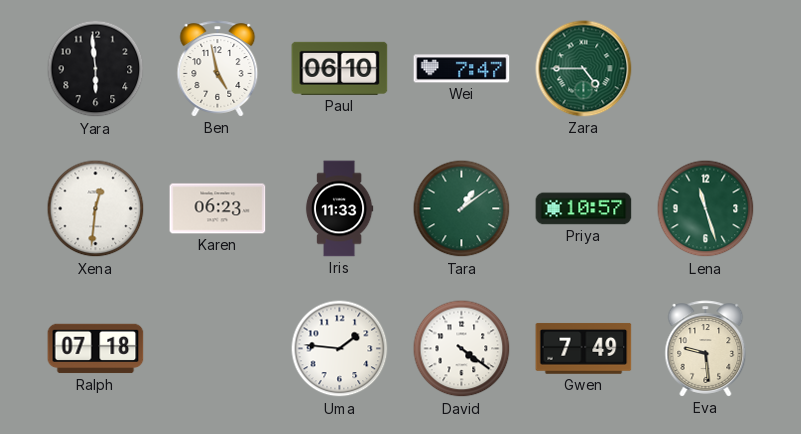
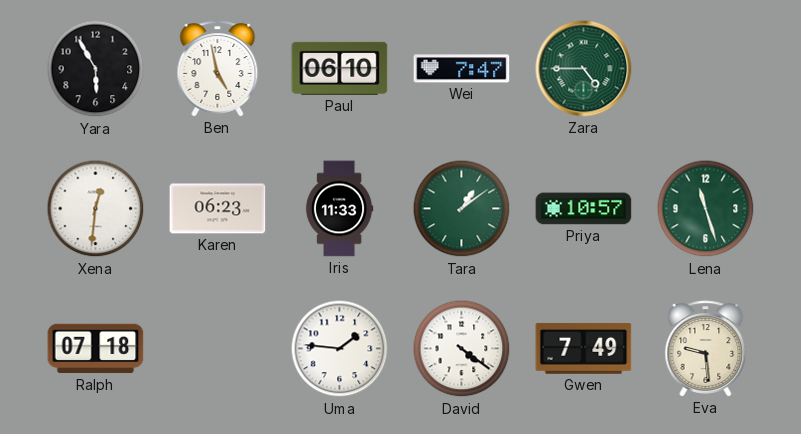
Yara: 5:59 -> 5:55 (96, 69)
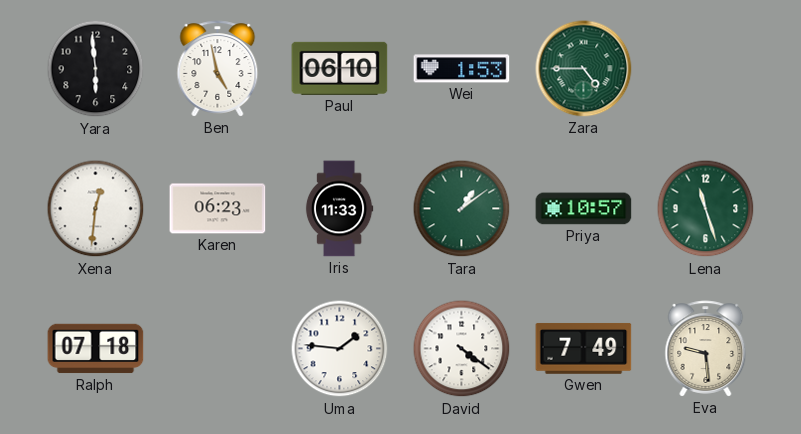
Yara: 5:55 -> 5:59 (96, 69)
Wei: 7:47 -> 1:53 (462, 69)
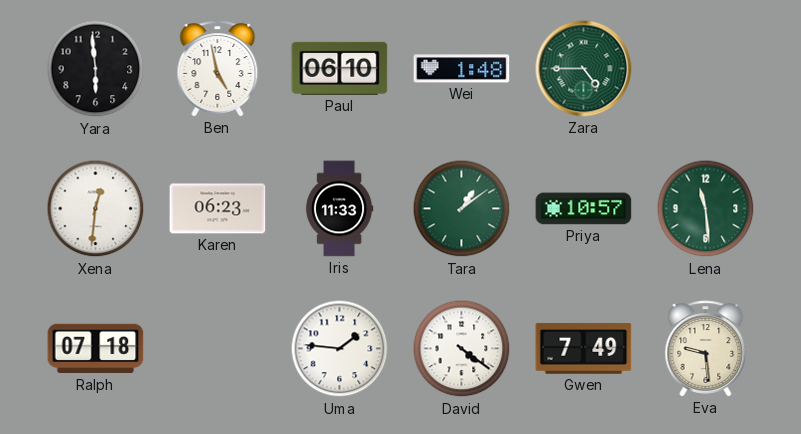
Wei: 1:53 -> 1:48 (462, 69)
Lena: 11:27 -> 11:29 (706, 209)
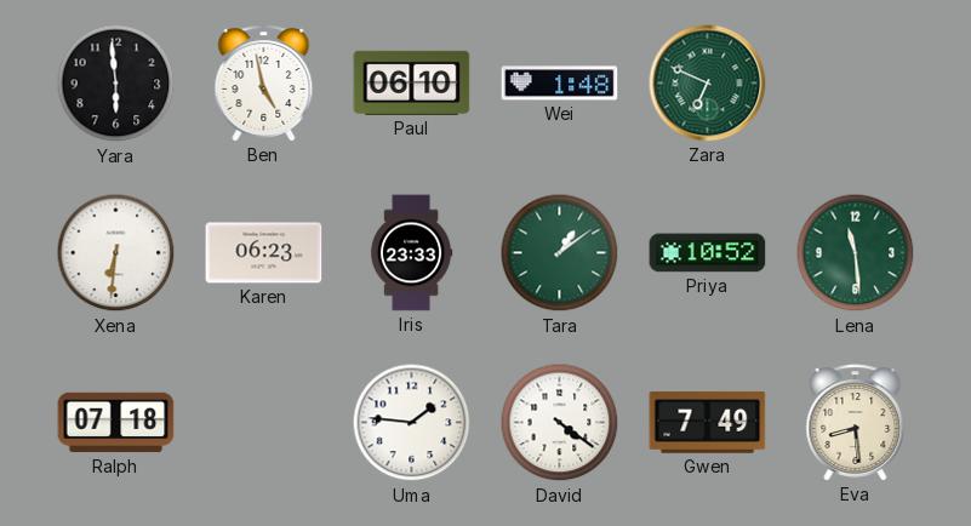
Zara: 4:45 -> 6:49 (708, 84)
Xena: 12:31 -> 6:31 (116, 253)
Iris: 11:33 -> 23:33 (411, 253)
Priya: 10:57 -> 10:52 (708, 253)
Eva: 9:29 -> 8:29 (856, 423)
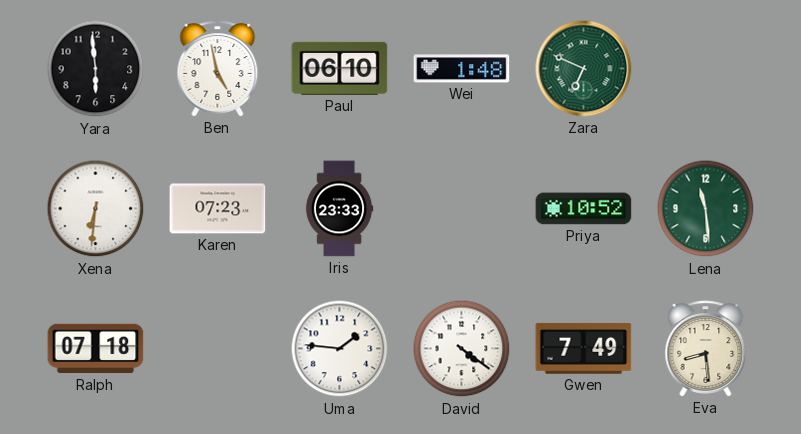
Karen: 06:23 -> 07:23 (218, 209)
Tara: 1:09 -> none (560, 253)
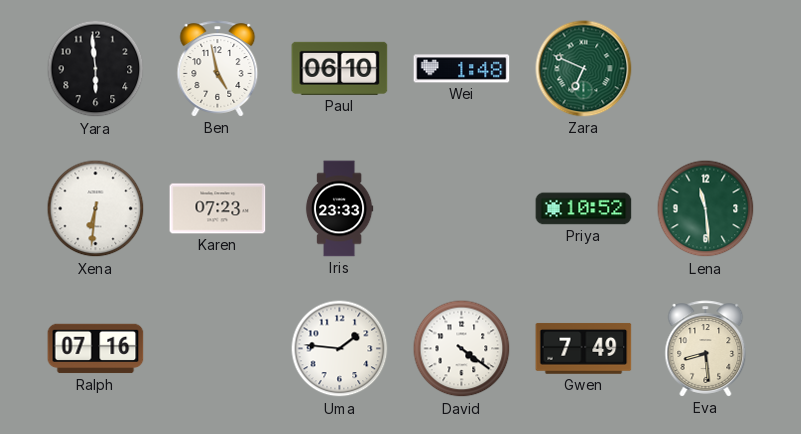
Ralph: 07:18 -> 07:16 (96, 349)
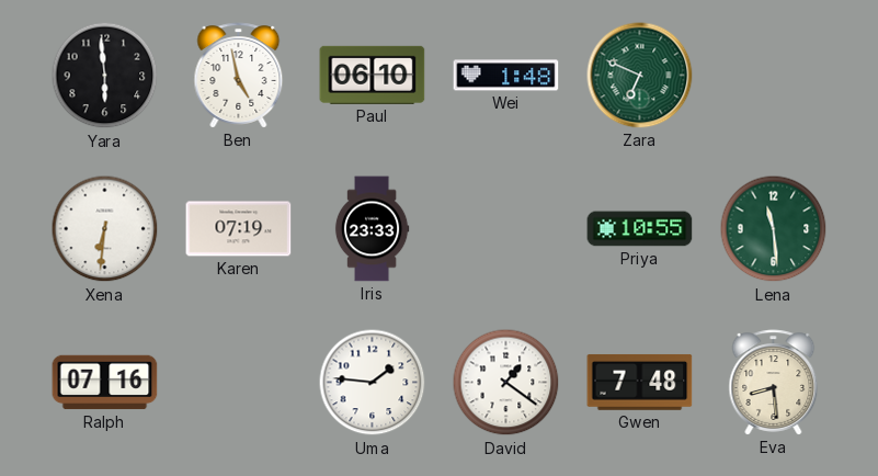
Karen: 07:23 -> 07:19 (239, 229)
Priya: 10:52 -> 10:55 (640, 229)
David: 4:21 -> 1:21 (506, 383)
Gwen: 7:49 -> 7:48 (640, 383)
